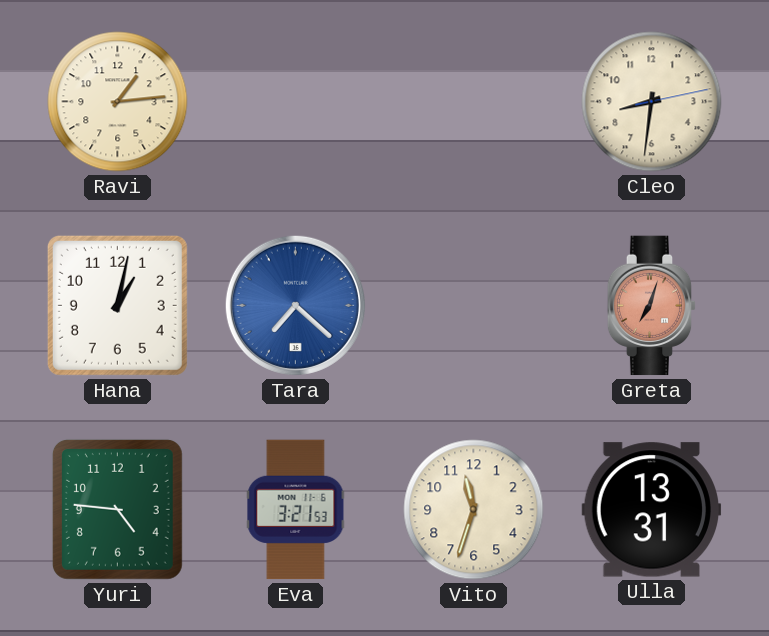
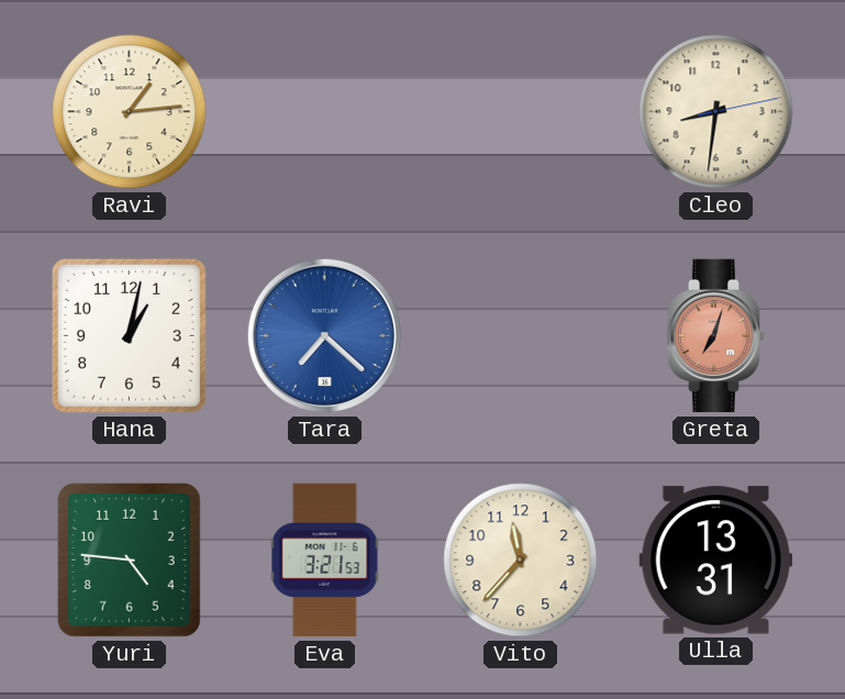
Vito: 11:33 -> 11:37 (521, 561)
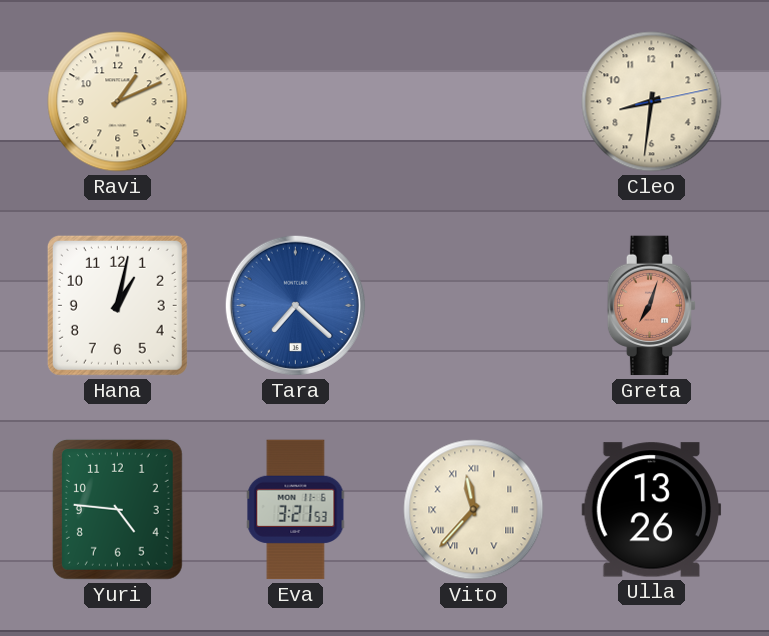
Ravi: 1:14 -> 1:11 (118, 102)
Vito numerals: Arabic -> Roman (474, 510)
Ulla: 13:31 -> 13:26 (652, 510)
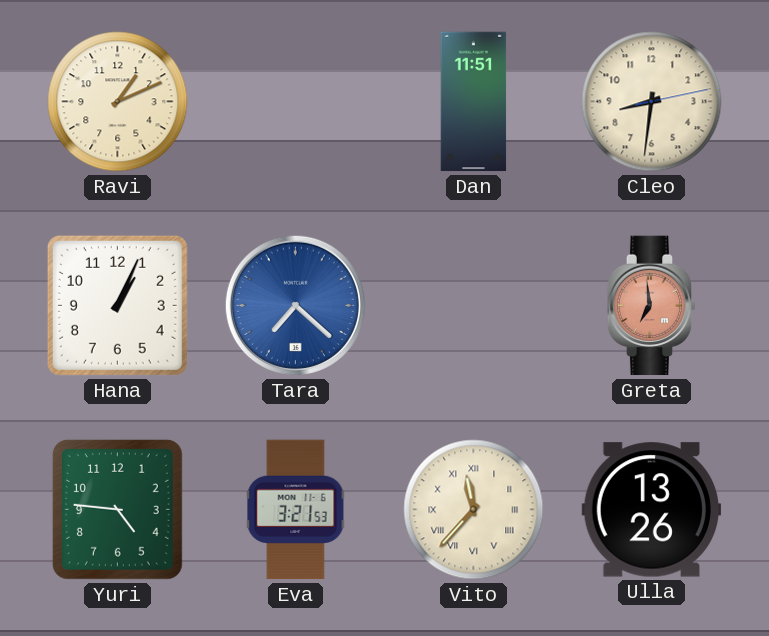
Dan: none -> 11:51 (474, 102)
Hana: 1:02 -> 1:04 (117, 305)
Greta: 7:03 -> 6:59 (652, 306)
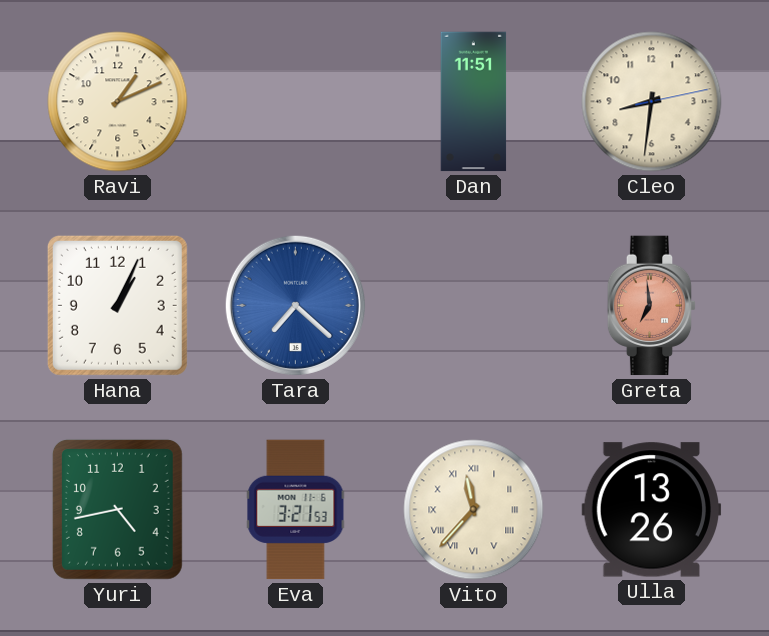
Yuri: 4:46 -> 4:43 (117, 509)
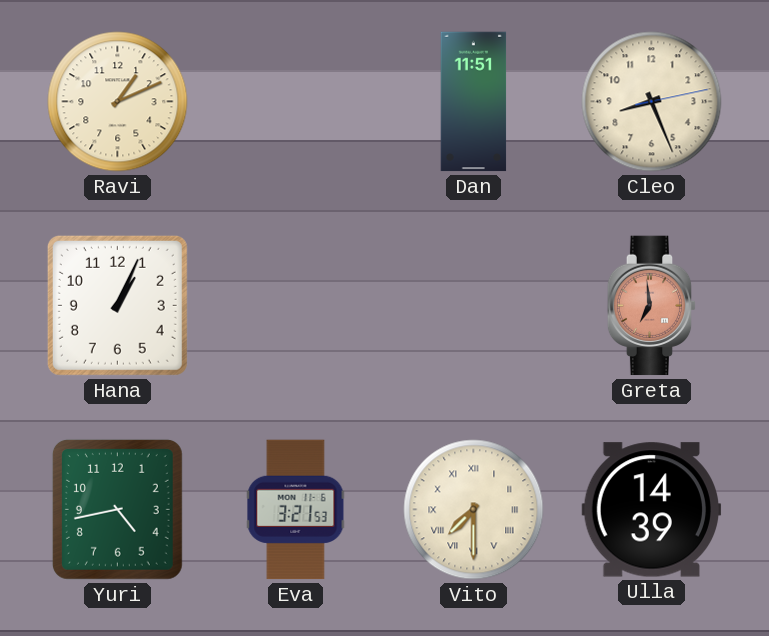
Cleo: 8:31 -> 8:26 (652, 102)
Tara: 7:22 -> none (295, 305)
Vito: 11:37 -> 7:30 (474, 510)
Ulla: 13:26 -> 14:39 (652, 510)
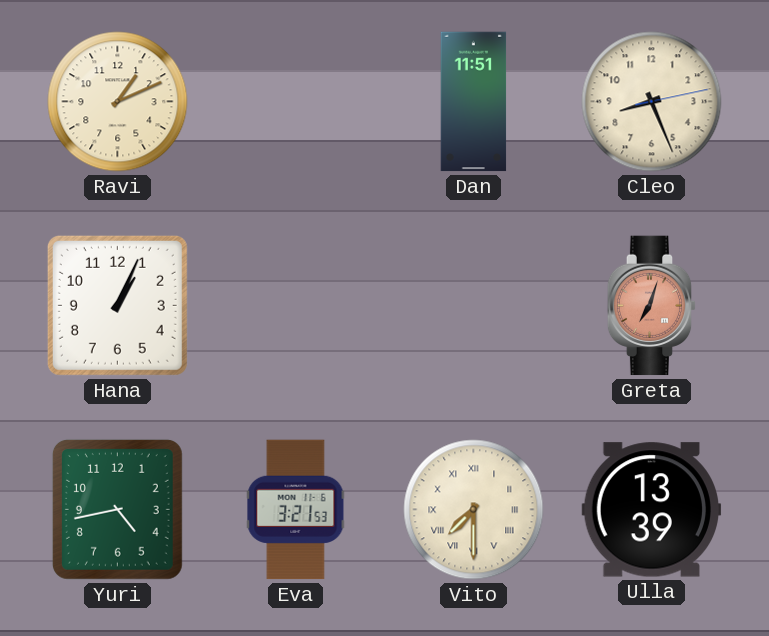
Greta: 6:59 -> 7:03 (652, 306)
Ulla: 14:39 -> 13:39 (652, 510)
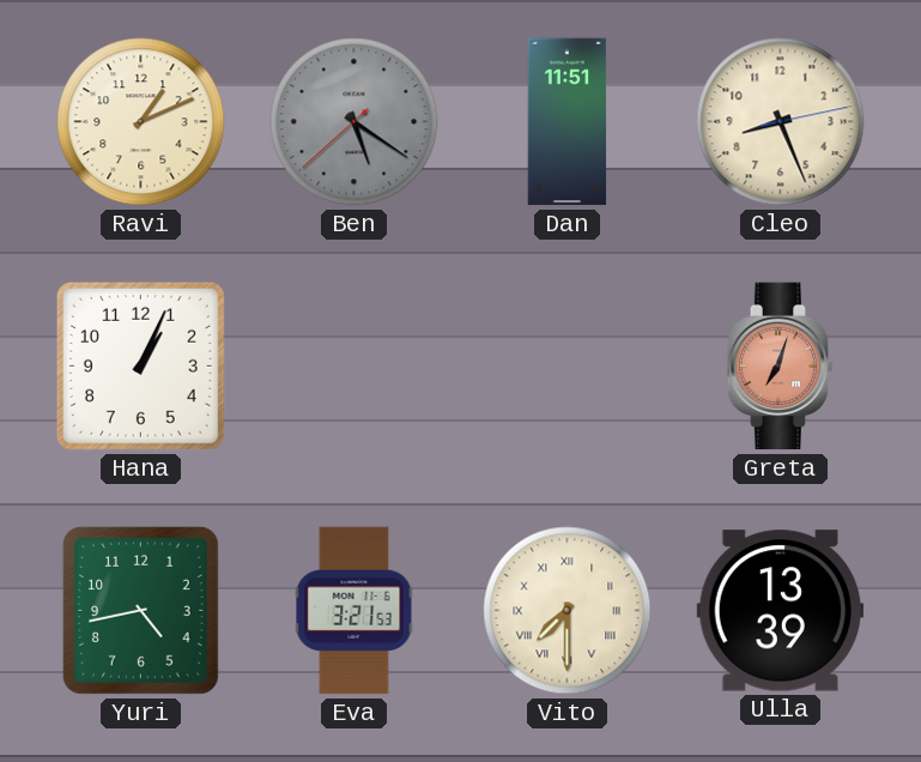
Ben: none -> 5:20 (355, 122)
